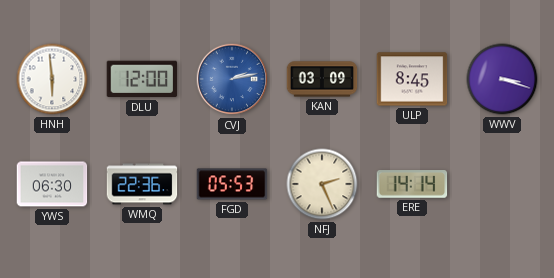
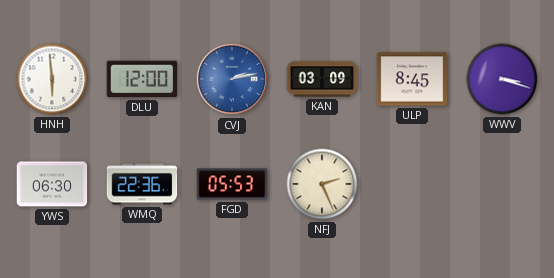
ERE: 14:14 -> none (412, 184)
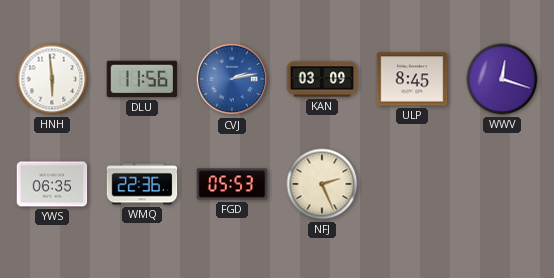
DLU: 12:00 -> 11:56 (142, 79)
WWV: 3:18 -> 12:18 (502, 79)
YWS: 06:30 -> 06:35 (52, 184)
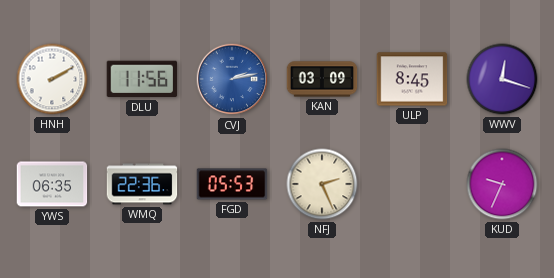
HNH: 5:59 -> 2:10 (52, 79)
KUD: none -> 9:34 (502, 184)
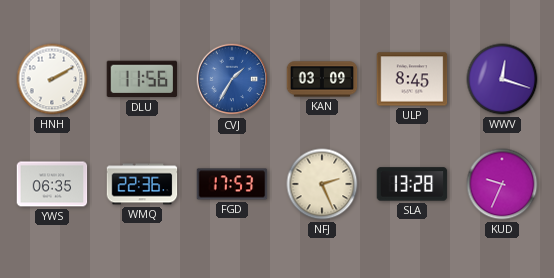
CVJ: 2:13 -> 1:35 (232, 79)
FGD: 05:53 -> 17:53 (232, 184)
SLA: none -> 13:28 (412, 184)
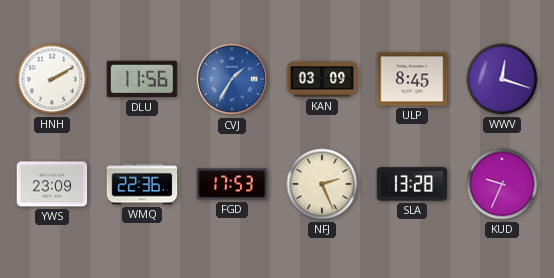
YWS: 06:35 -> 23:09 (52, 184)
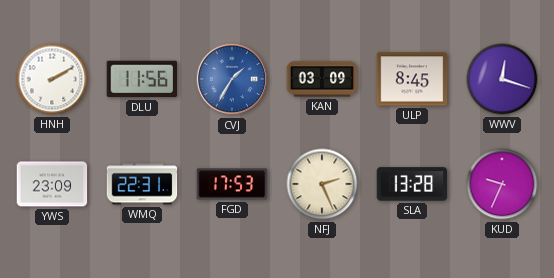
WMQ: 22:36 -> 22:31 (142, 184)
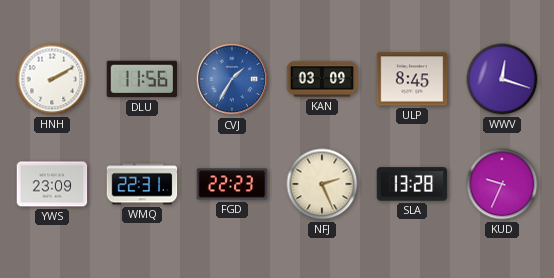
FGD: 17:53 -> 22:23 (232, 184)
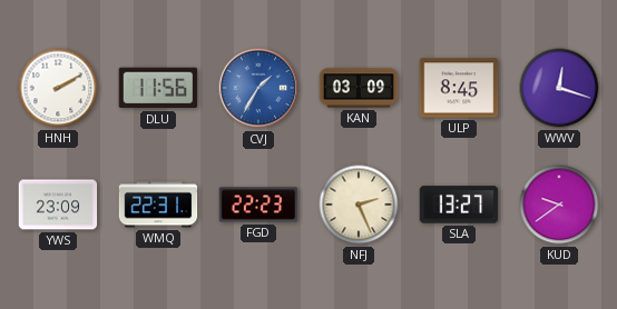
SLA: 13:28 -> 13:27 (459, 205)
KUD: 9:34 -> 9:39 (559, 205)
